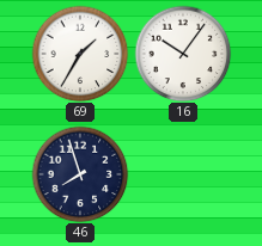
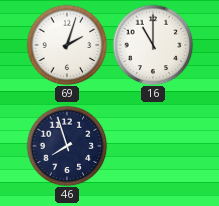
69: 1:35 -> 2:03 (67, 45)
16: 10:06 -> 11:00 (153, 45)
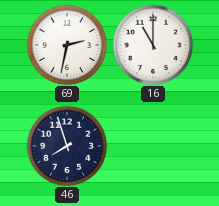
69: 2:03 -> 2:32 (67, 45)
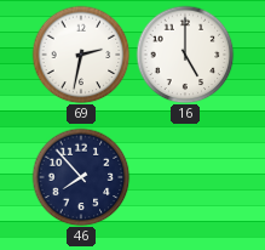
16: 11:00 -> 5:00 (185, 55)
46: 7:57 -> 7:53 (81, 177)
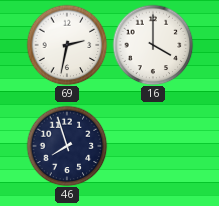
16: 5:00 -> 4:00 (153, 45)
46: 7:53 -> 7:57 (67, 146)
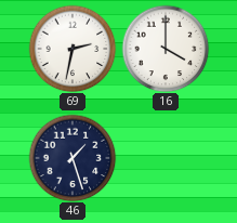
46: 7:57 -> 1:27 (73, 158)
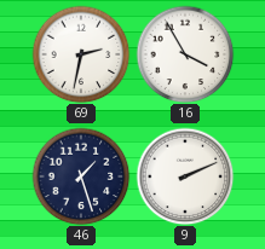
16: 4:00 -> 3:55 (185, 54)
9: none -> 2:11 (185, 176)
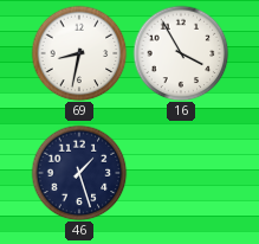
69: 2:32 -> 8:32 (79, 53)
9: 2:11 -> none (185, 176)
